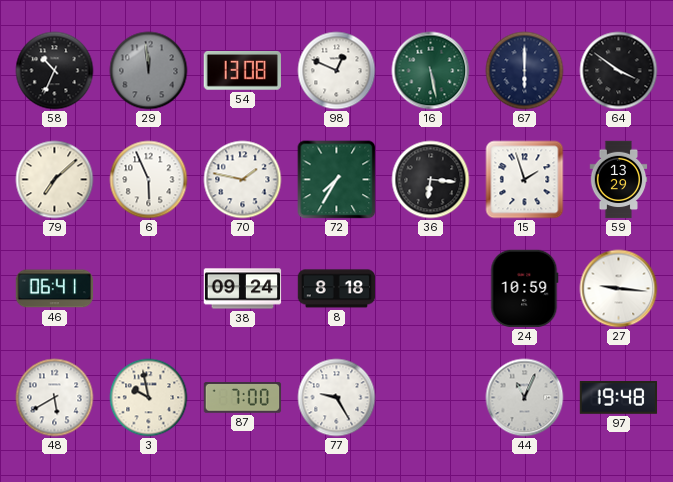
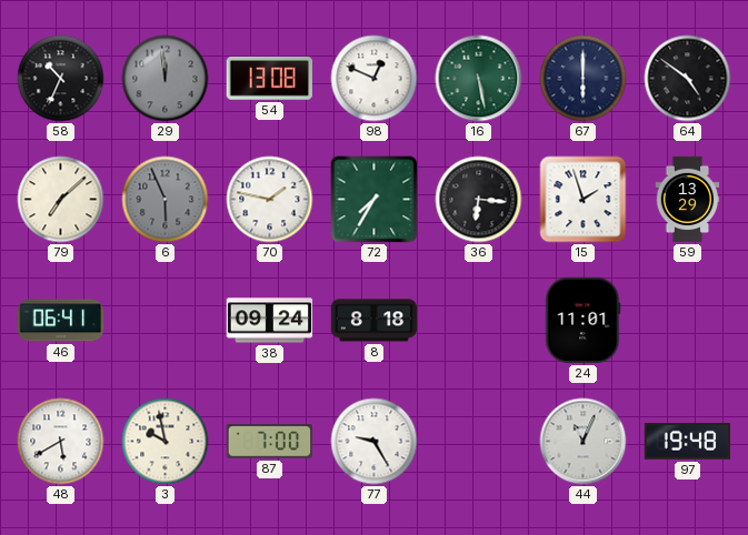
64: 3:51 -> 4:51 (688, 79)
6 dial: white -> grey (166, 200)
24: 10:59 -> 11:01 (584, 321)
27: 9:16 -> none (619, 289)
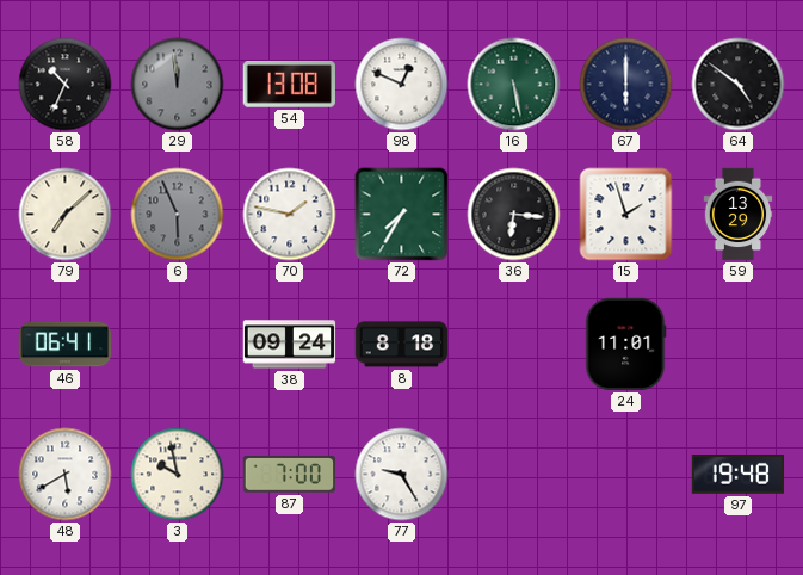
44: 11:04 -> none (584, 442)
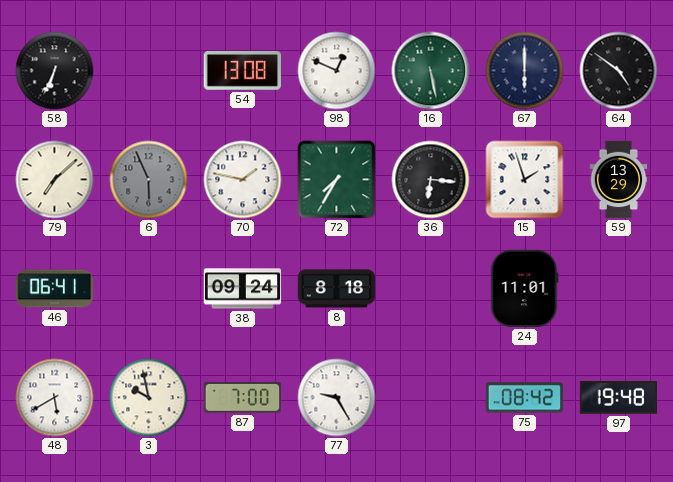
58: 10:34 -> 6:34 (55, 71)
29: 11:59 -> none (178, 85)
75: none -> 08:42 (525, 398)
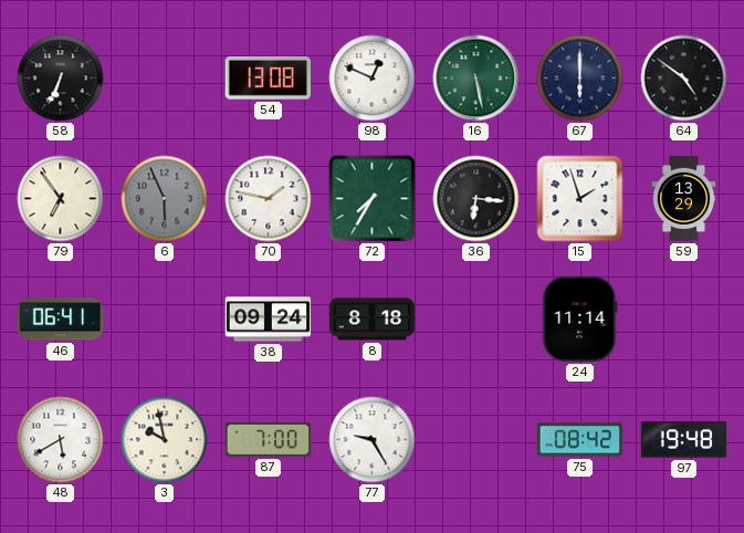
79: 7:08 -> 6:54 (61, 199)
24: 11:01 -> 11:14 (580, 320)
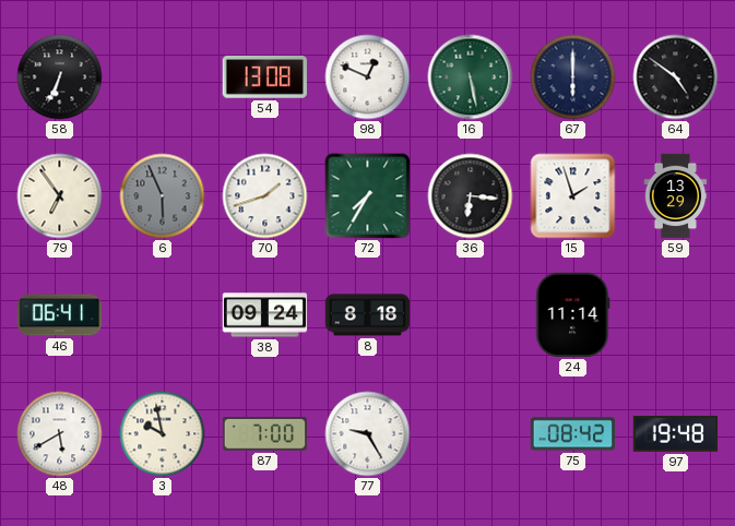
70: 1:47 -> 1:42 (265, 196)
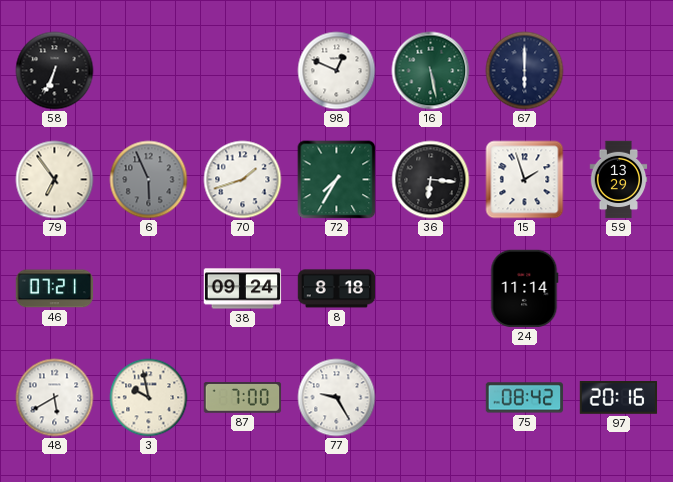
54: 13:08 -> none (264, 76)
64: 4:51 -> none (676, 77)
46: 06:41 -> 07:21 (55, 289)
97: 19:48 -> 20:16 (619, 398)
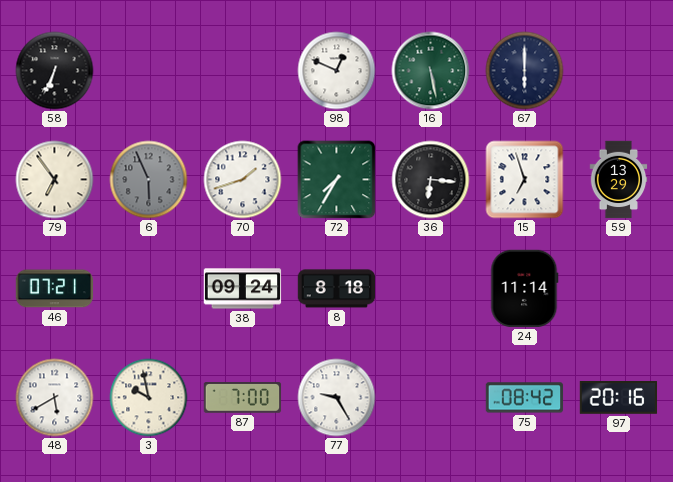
15: 1:57 -> 6:57 (525, 180)
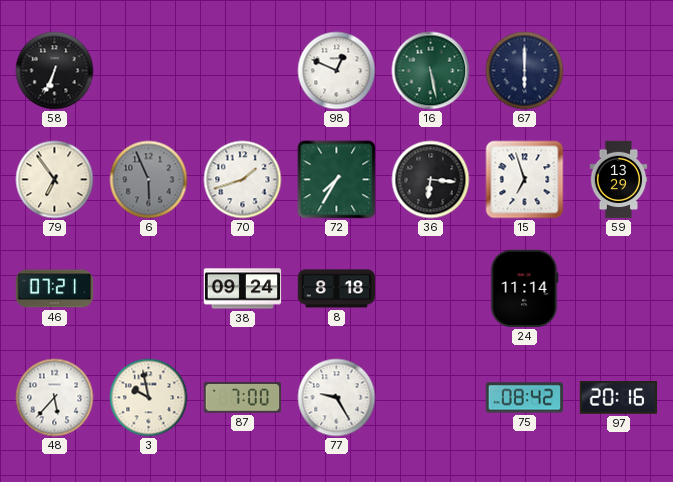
48: 5:40 -> 5:37 (55, 398)
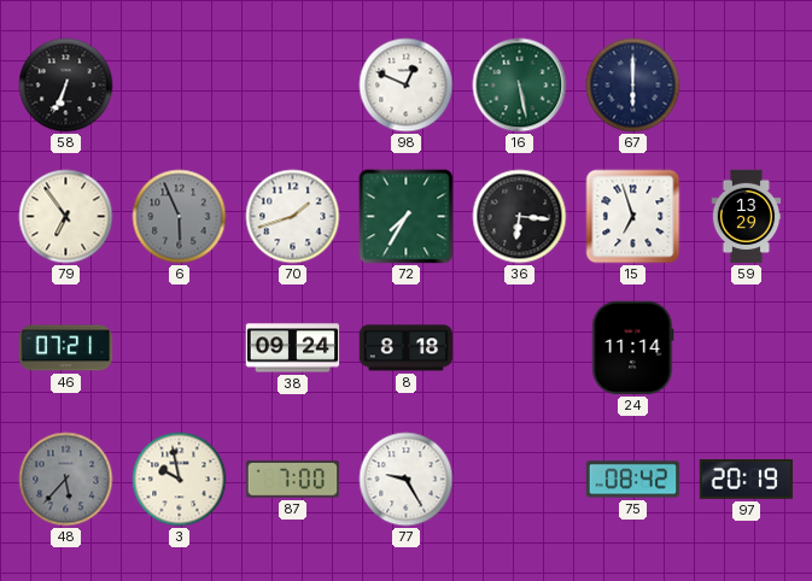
48 dial: white -> grey (66, 480)
97: 20:16 -> 20:19 (747, 480)
